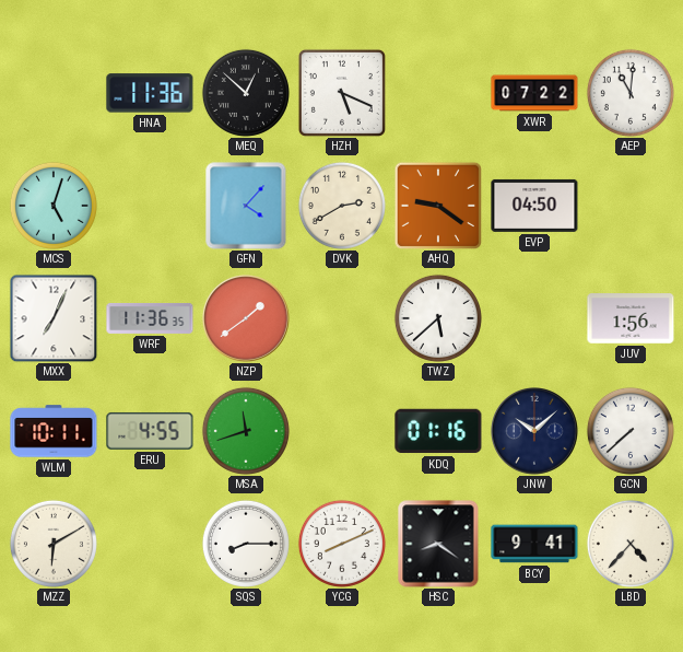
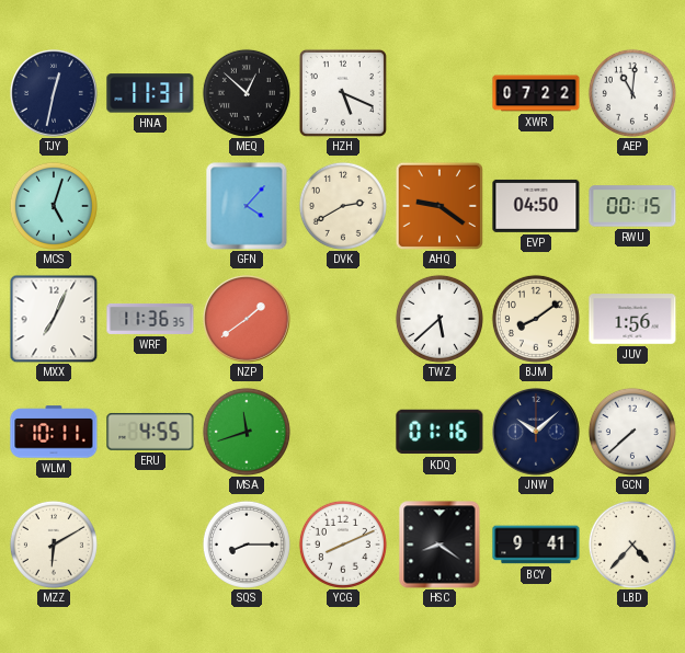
TJY: none -> 12:32 (55, 94)
HNA: 11:36 -> 11:31 (150, 93)
RWU: none -> 00:15 (632, 206)
BJM: none -> 8:09 (536, 319)
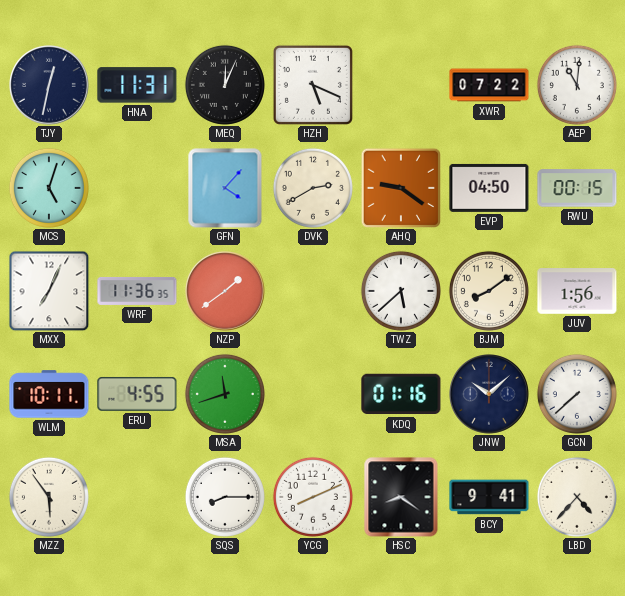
MEQ: 12:52 -> 12:04 (225, 85)
MZZ: 6:10 -> 5:54 (49, 497)
